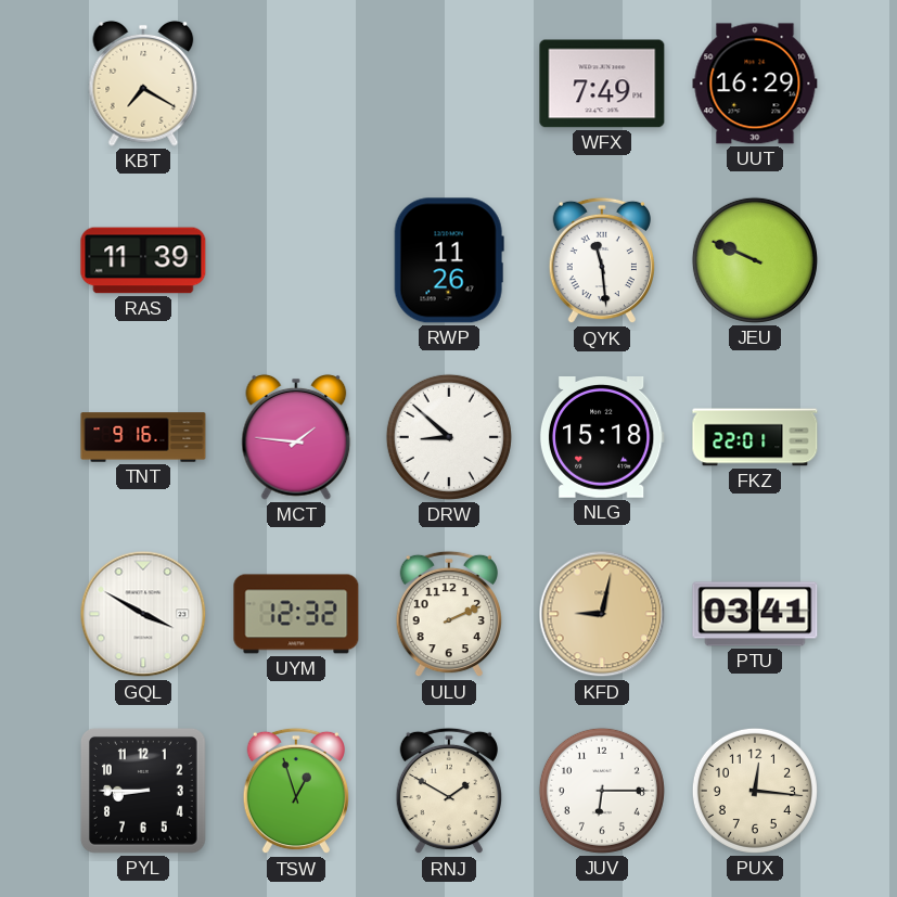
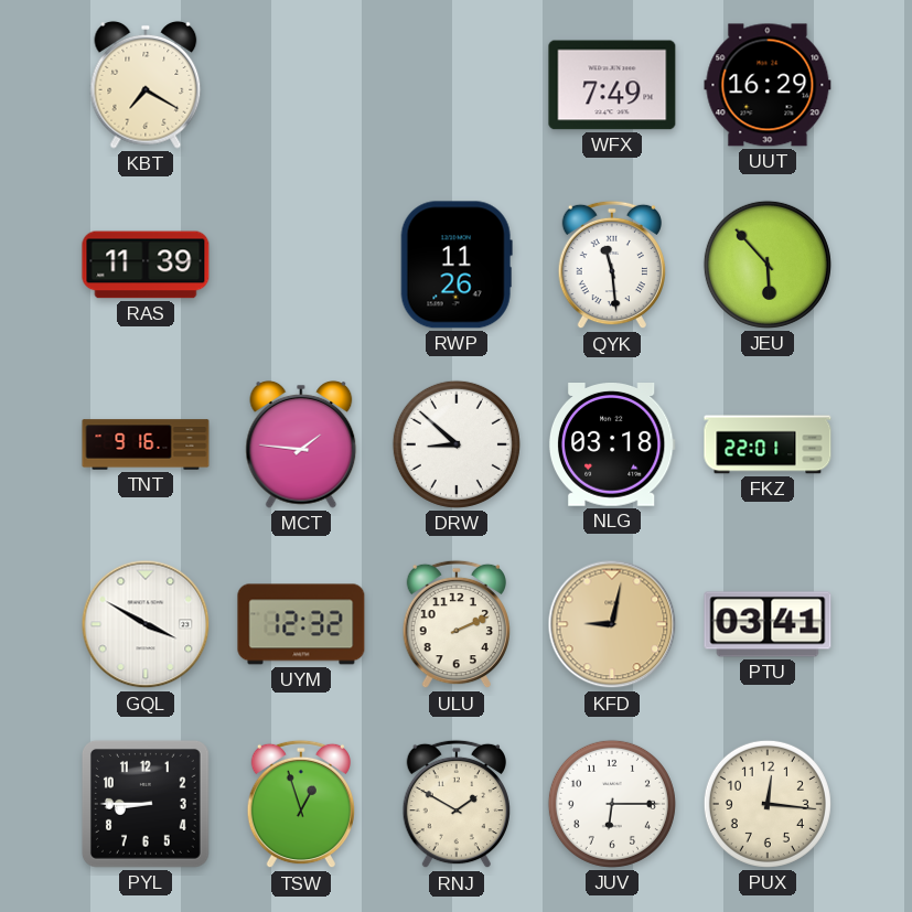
JEU: 9:49 -> 5:53 (768, 265)
NLG: 15:18 -> 03:18 (612, 446)
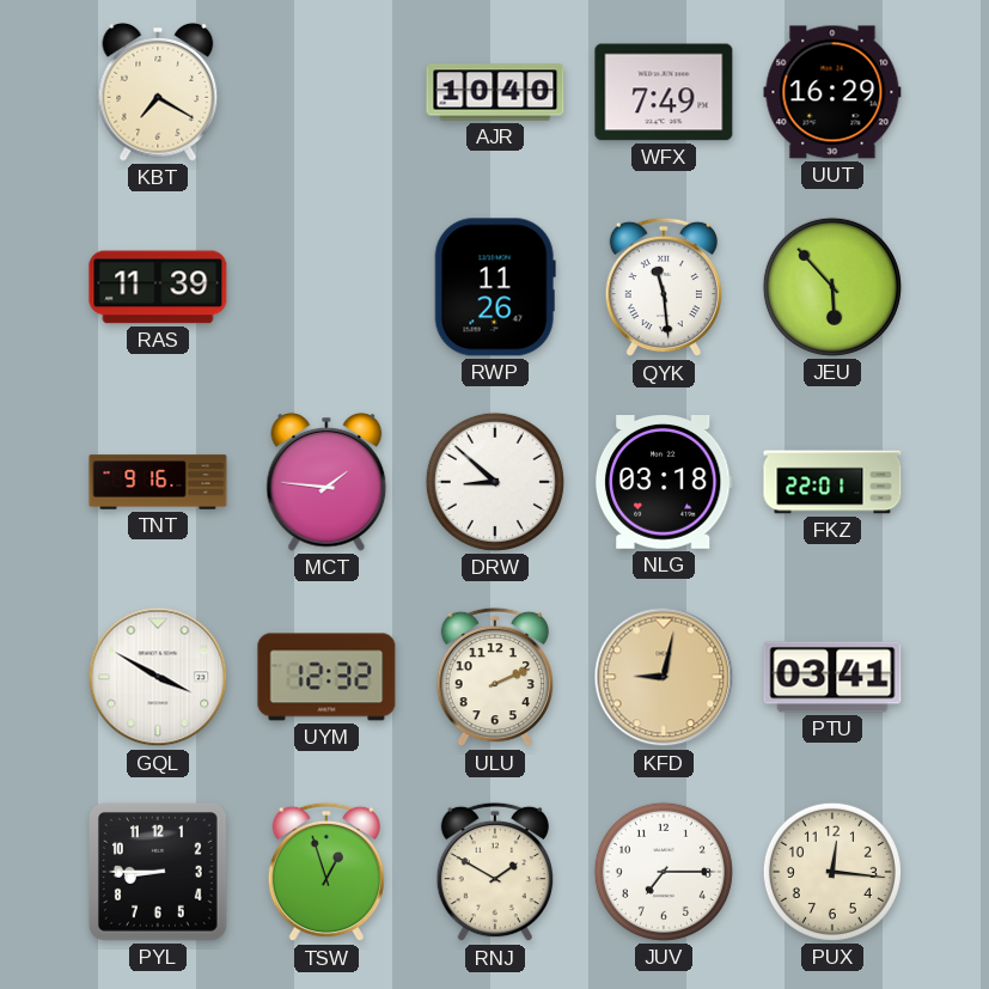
AJR: none -> 10:40 (495, 92)
JUV: 6:15 -> 7:15 (664, 872)
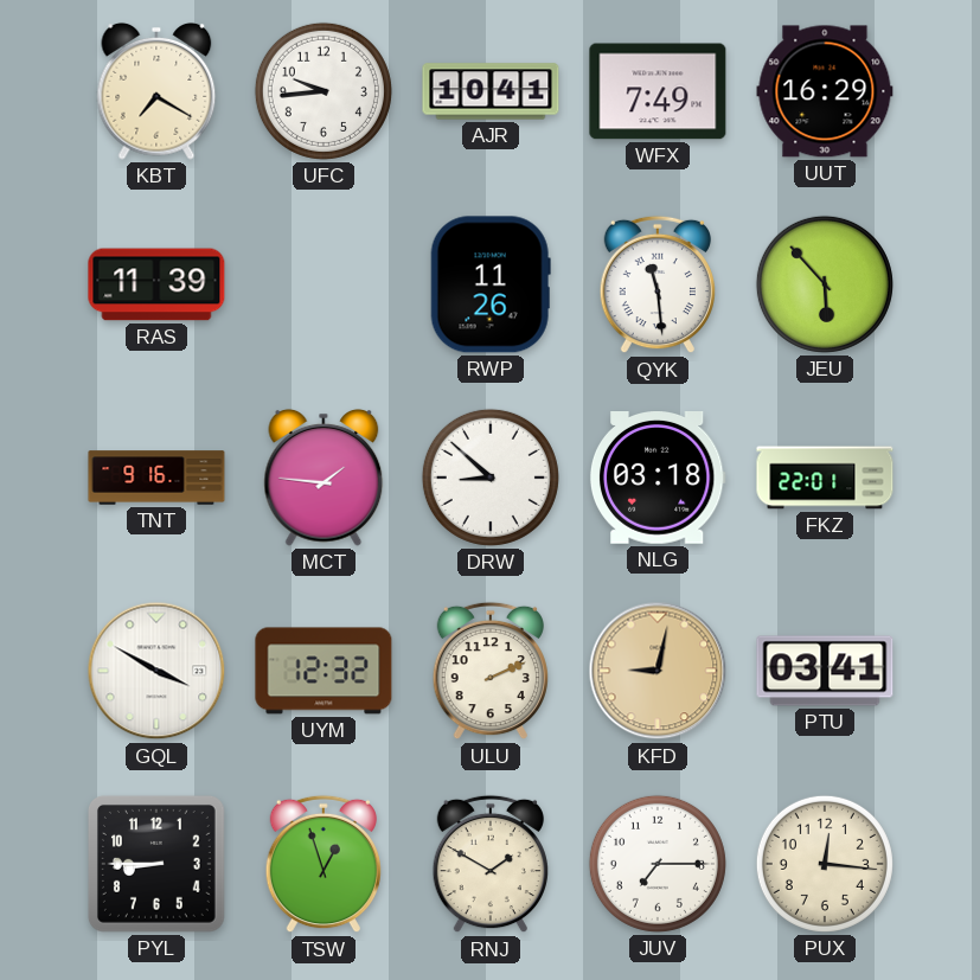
UFC: none -> 9:44 (324, 91)
AJR: 10:40 -> 10:41 (491, 91)
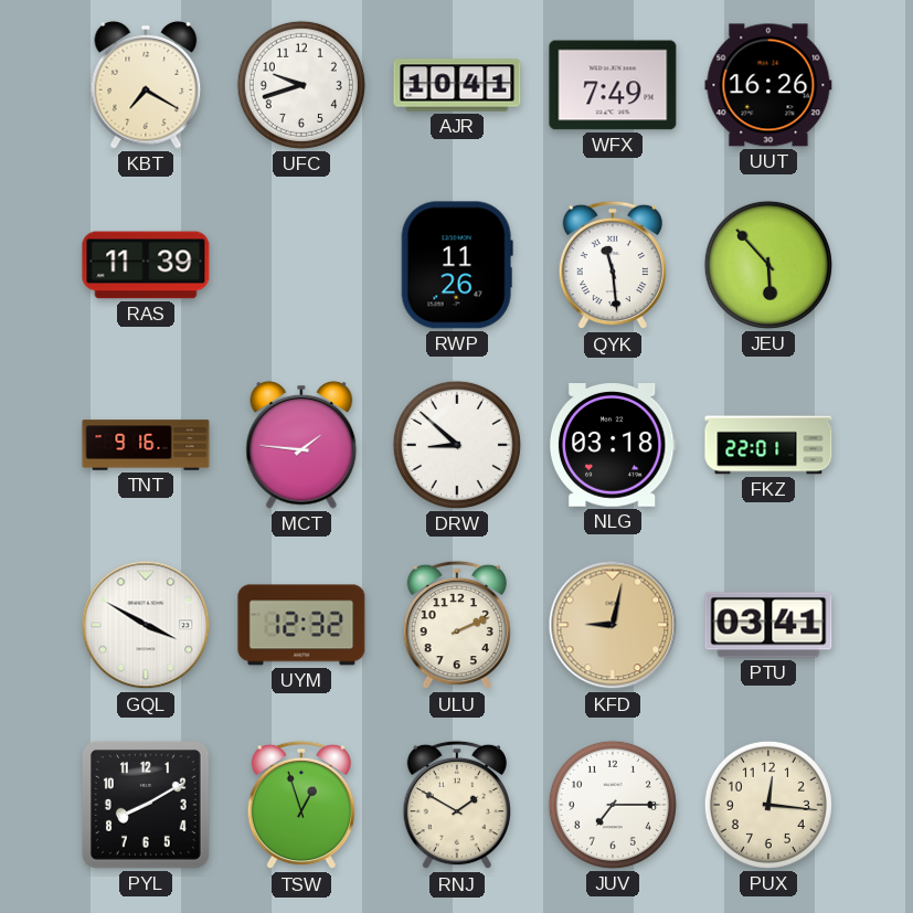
UFC: 9:44 -> 9:42 (301, 85)
UUT: 16:29 -> 16:26 (768, 85)
PYL: 8:45 -> 8:10 (146, 805)
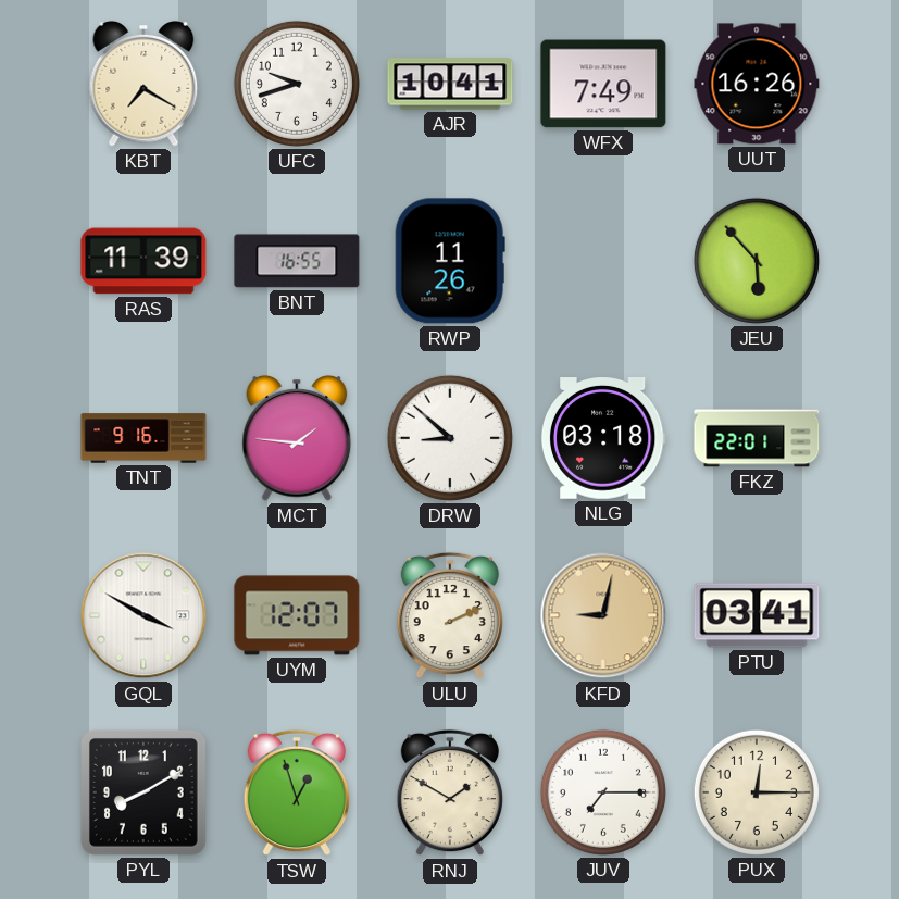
BNT: none -> 16:55 (297, 261)
QYK: 11:29 -> none (612, 265)
UYM: 12:32 -> 12:07 (297, 615)
PUX: 12:16 -> 12:15 (757, 792)
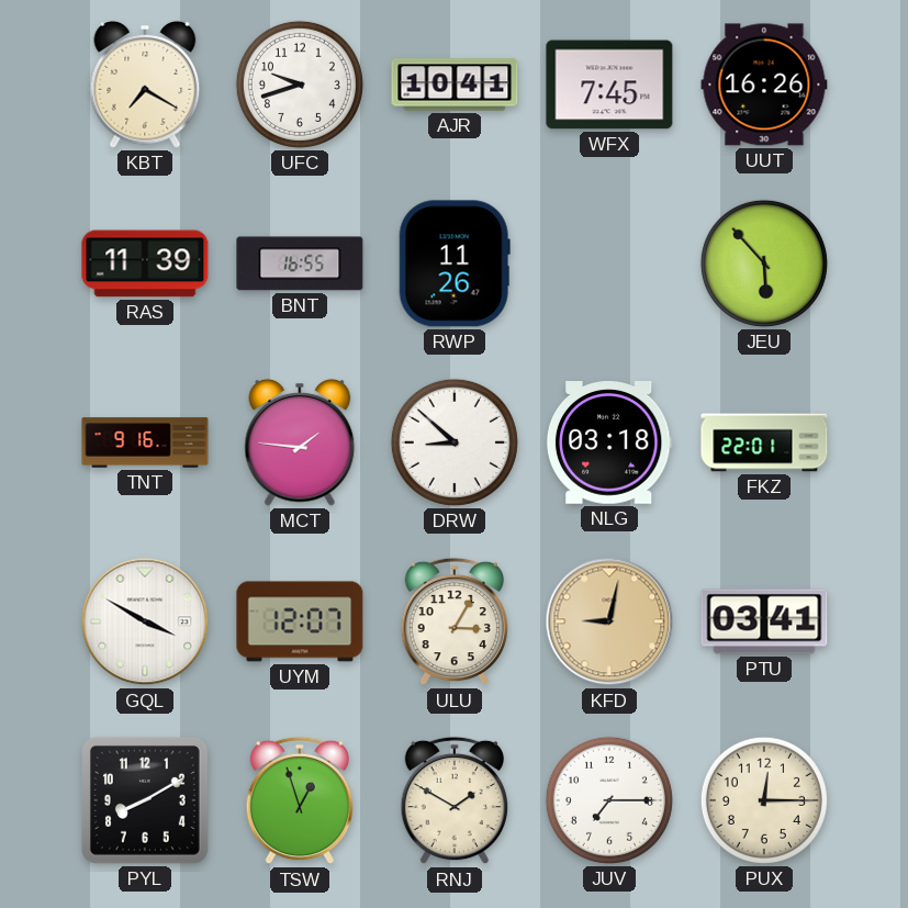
WFX: 7:49 -> 7:45 (609, 85)
ULU: 2:11 -> 3:05 (453, 621)
